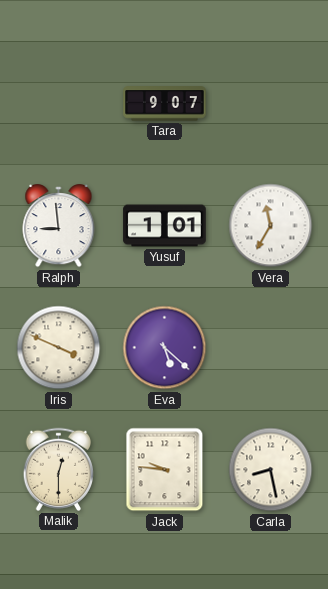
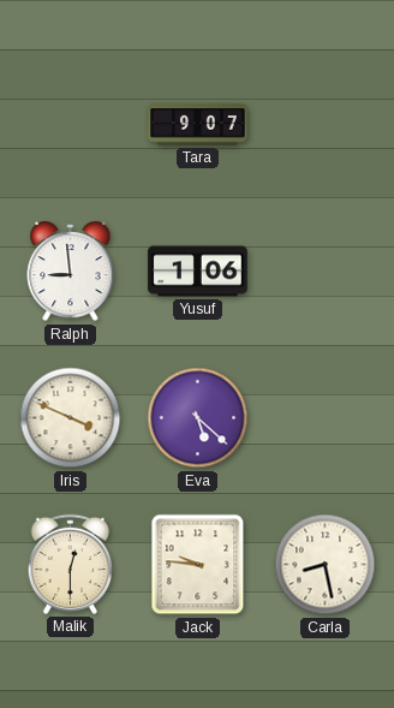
Yusuf: 1:01 -> 1:06 (198, 272)
Vera: 11:35 -> none (271, 226)
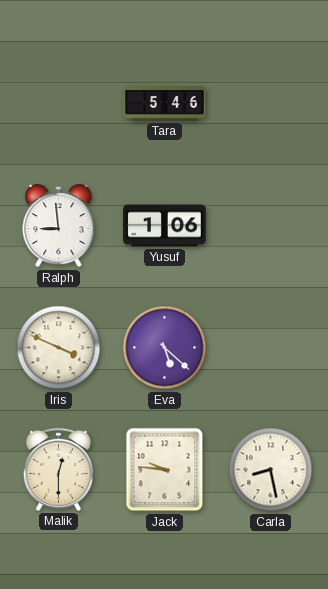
Tara: 9:07 -> 5:46 (165, 104)
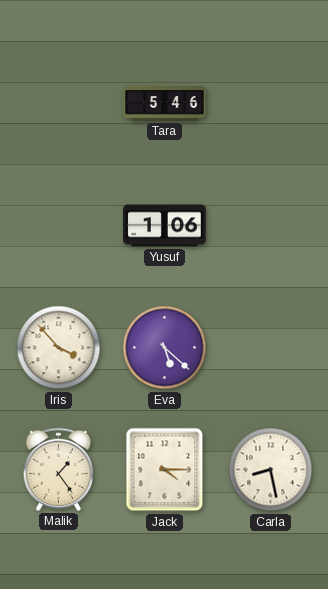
Ralph: 8:59 -> none (59, 227)
Iris: 3:49 -> 3:53 (59, 348)
Malik: 12:30 -> 1:24 (59, 469)
Jack: 9:46 -> 4:15 (165, 470)
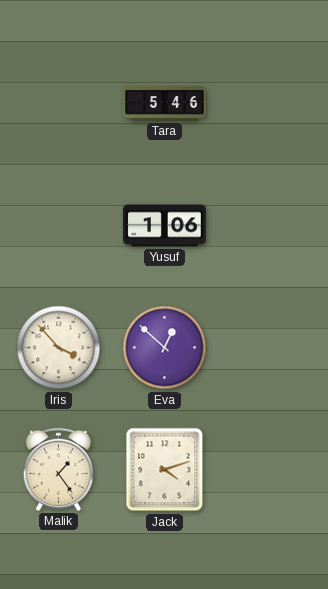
Eva: 5:22 -> 12:52 (165, 348)
Jack: 4:15 -> 4:12 (165, 470)
Carla: 8:28 -> none (271, 470)
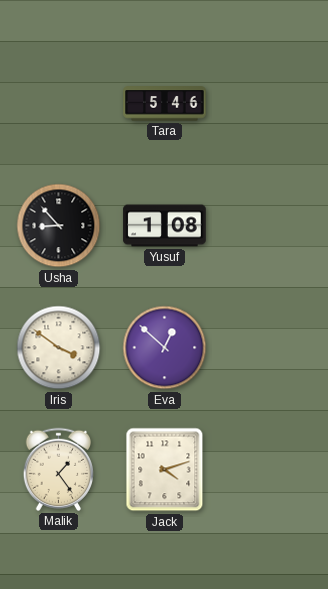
Usha: none -> 8:53 (59, 226)
Yusuf: 1:06 -> 1:08 (165, 226)
Iris: 3:53 -> 3:51 (59, 348)
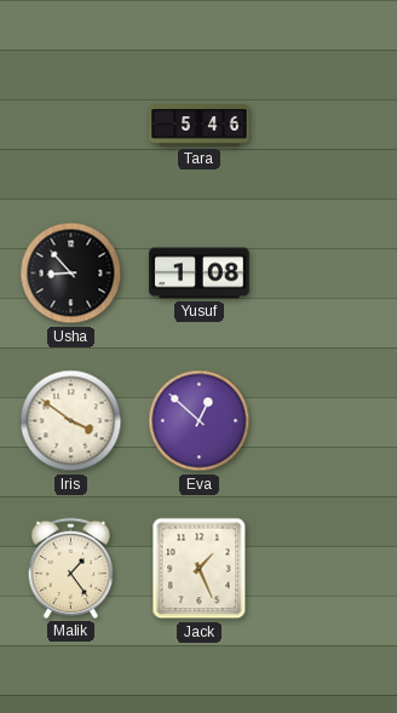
Jack: 4:12 -> 1:26 (200, 569)
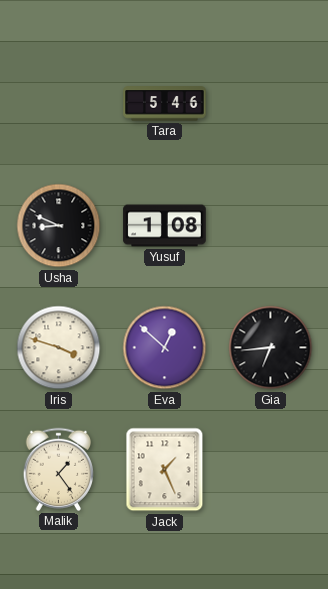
Usha: 8:53 -> 8:49 (59, 226)
Iris: 3:51 -> 3:48 (59, 348)
Gia: none -> 6:44 (271, 348)
